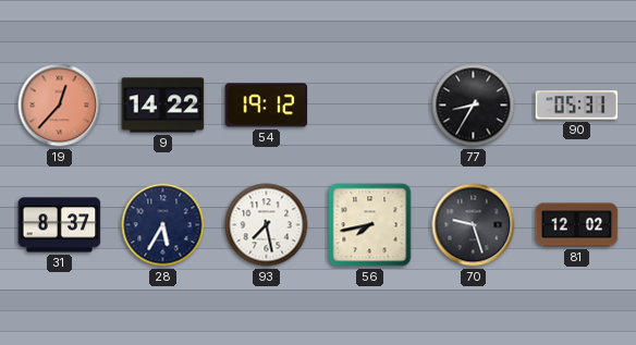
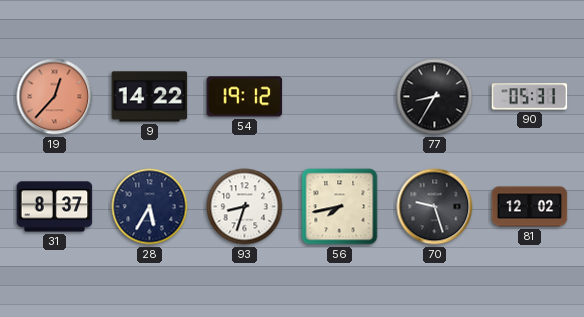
93: 7:28 -> 8:33 (245, 207)
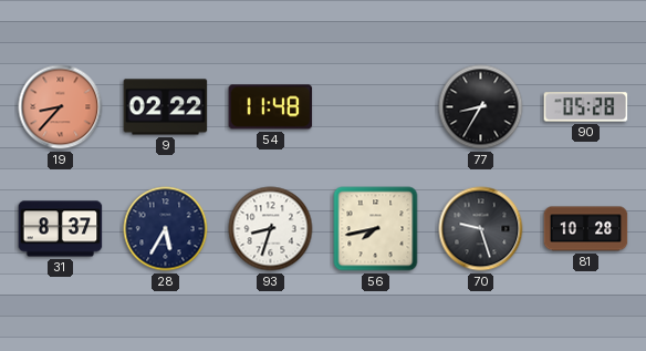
19: 12:37 -> 8:37 (61, 107)
9: 14:22 -> 02:22 (166, 107)
54: 19:12 -> 11:48 (271, 107)
90: 05:31 -> 05:28 (586, 107)
81: 12:02 -> 10:28 (586, 229)
